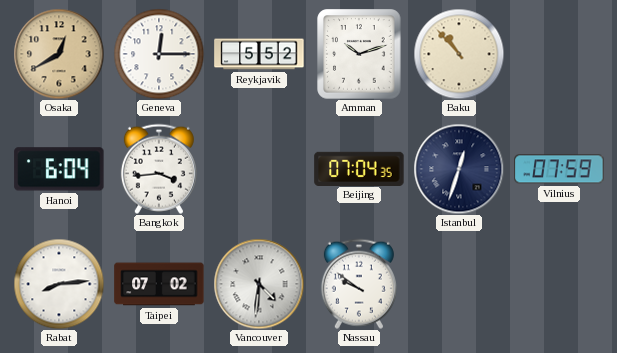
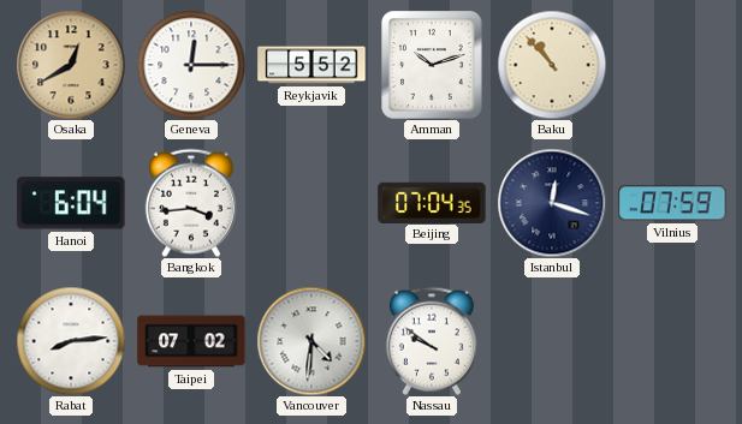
Istanbul: 12:33 -> 12:18 (552, 203)
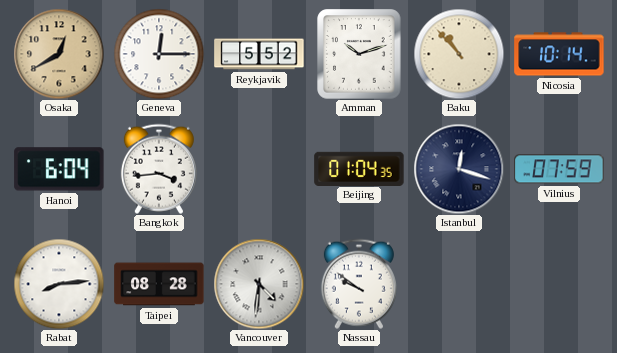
Nicosia: none -> 10:14 (559, 54)
Beijing: 07:04 -> 01:04 (359, 168)
Taipei: 07:02 -> 08:28 (159, 284)
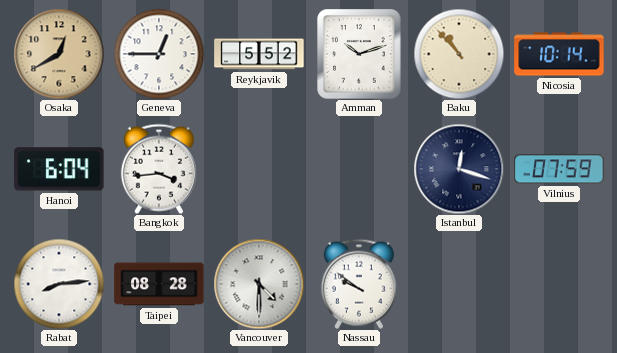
Geneva: 12:15 -> 12:45 (159, 54)
Beijing: 01:04 -> none (359, 168)
Vancouver: 4:31 -> 4:30 (259, 284)
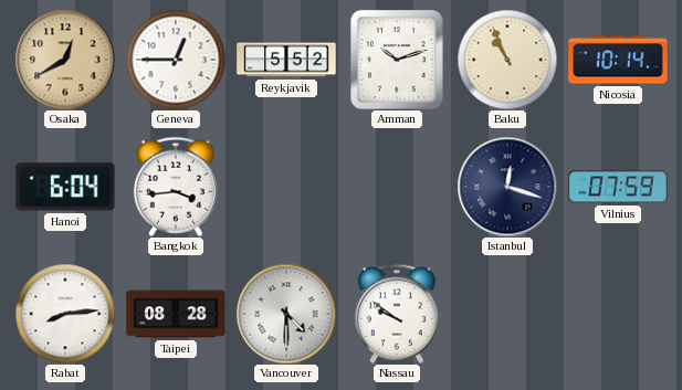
Baku: 10:53 -> 10:56 (507, 60)
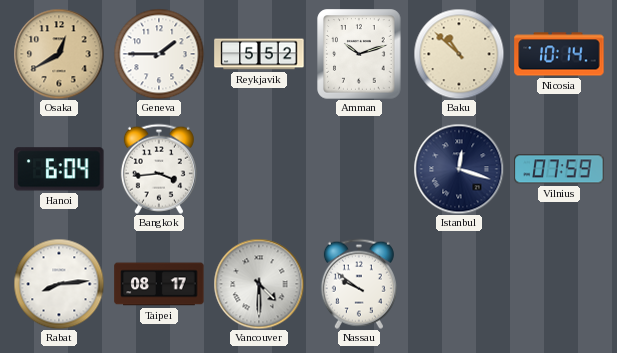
Geneva: 12:45 -> 1:45 (159, 54)
Baku: 10:56 -> 10:52 (459, 54)
Taipei: 08:28 -> 08:17 (159, 284)
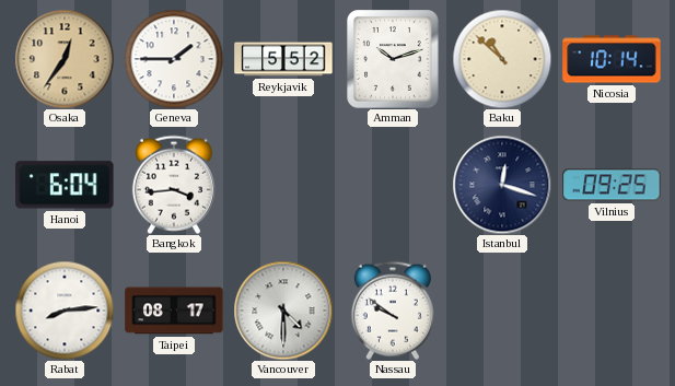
Osaka: 12:40 -> 12:36 (65, 59)
Vilnius: 07:59 -> 09:25 (612, 185)
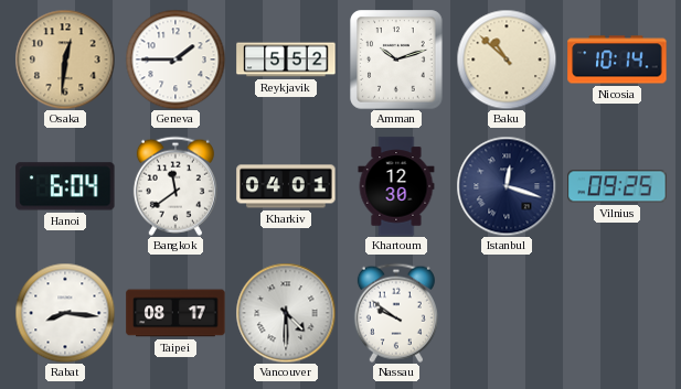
Osaka: 12:36 -> 12:31 (65, 60)
Bangkok: 3:44 -> 11:39 (175, 186)
Kharkiv: none -> 04:01 (286, 186)
Khartoum: none -> 12:30 (396, 186)
Rabat: 8:14 -> 8:16 (65, 313)
